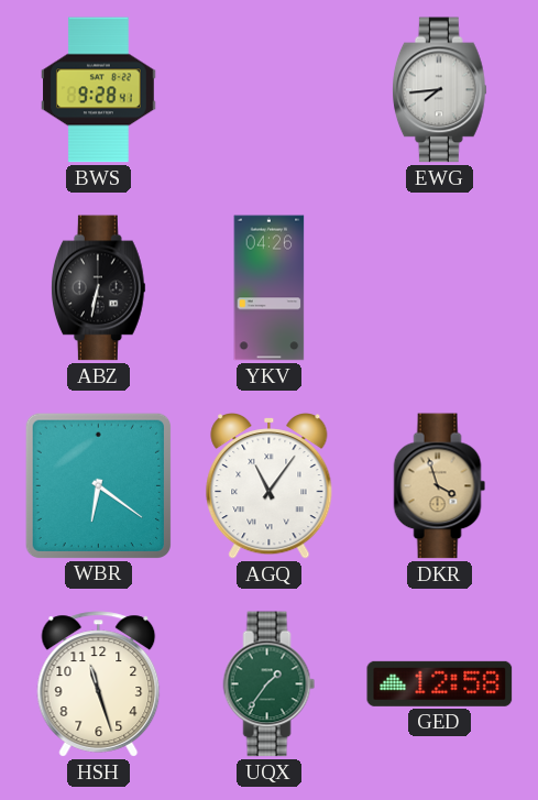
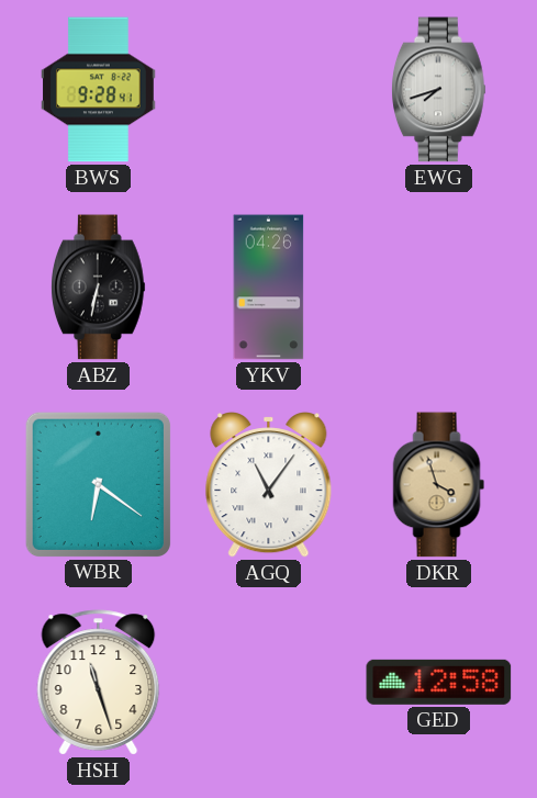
EWG: 7:44 -> 7:42 (439, 90)
UQX: 1:36 -> none (270, 684)
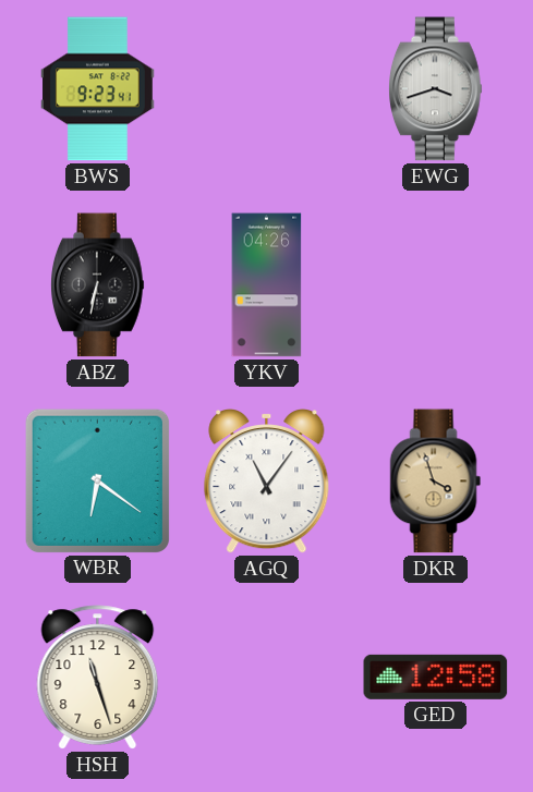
BWS: 9:28 -> 9:23 (98, 89)
EWG: 7:42 -> 3:42 (436, 89)
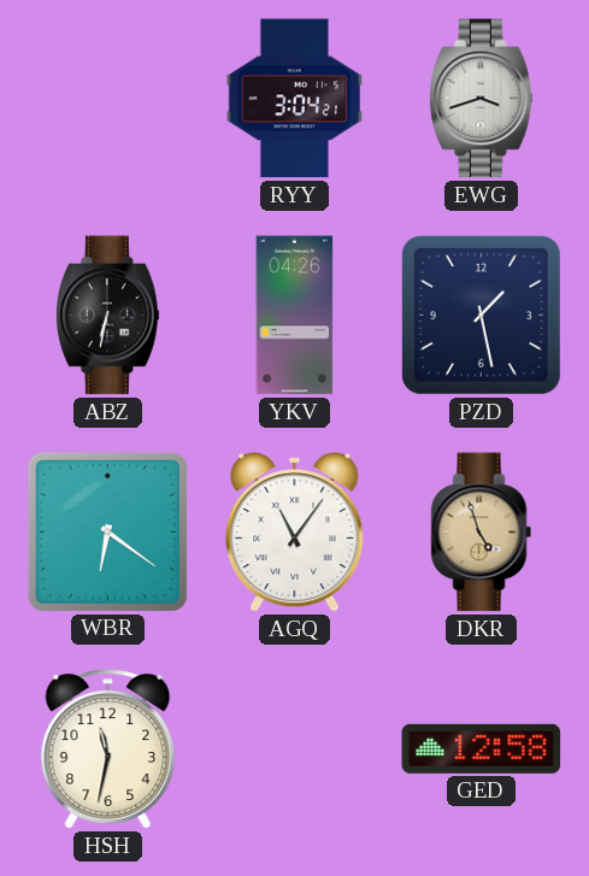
BWS: 9:23 -> none (98, 89)
RYY: none -> 3:04 (295, 99)
PZD: none -> 1:28 (481, 314)
DKR: 3:57 -> 4:57 (482, 533)
HSH: 11:27 -> 11:32 (108, 749)
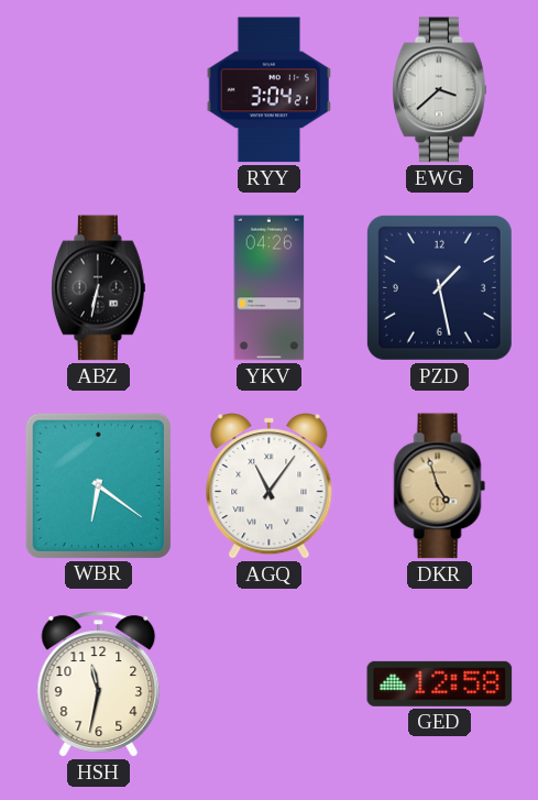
EWG: 3:42 -> 3:38 (440, 90)
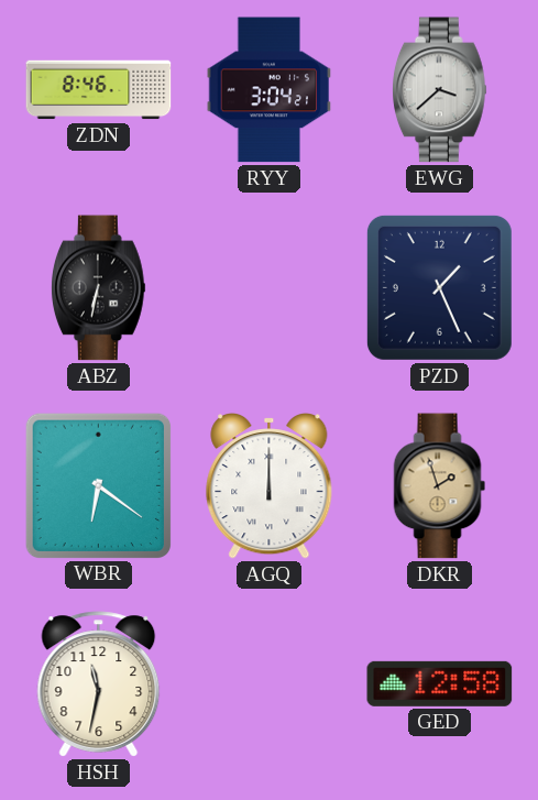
ZDN: none -> 8:46 (99, 90)
YKV: 04:26 -> none (270, 288)
PZD: 1:28 -> 1:26 (439, 287)
AGQ: 11:06 -> 12:00 (270, 486)
DKR: 4:57 -> 1:57 (440, 486)
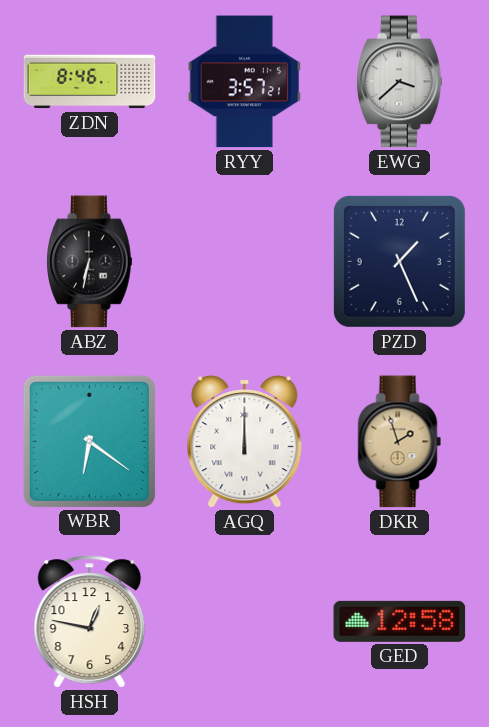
RYY: 3:04 -> 3:57 (245, 82)
HSH: 11:32 -> 12:47 (90, 622)
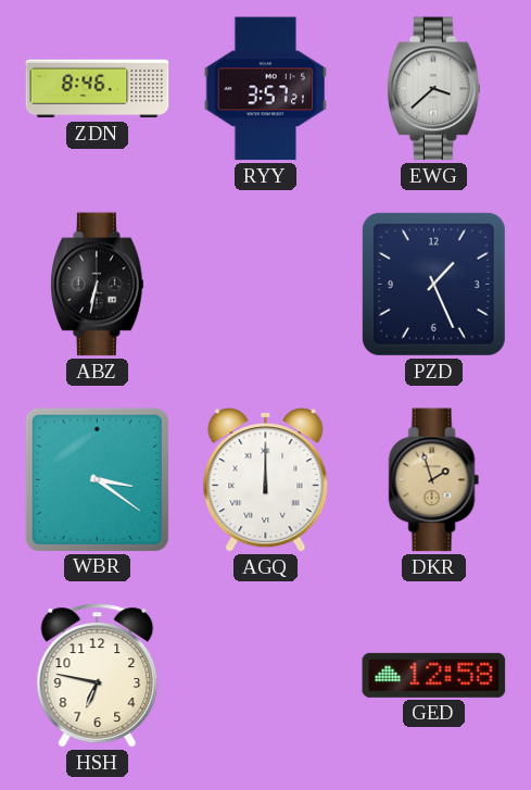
WBR: 6:21 -> 3:21 (97, 479)
HSH: 12:47 -> 6:47 (98, 676)
